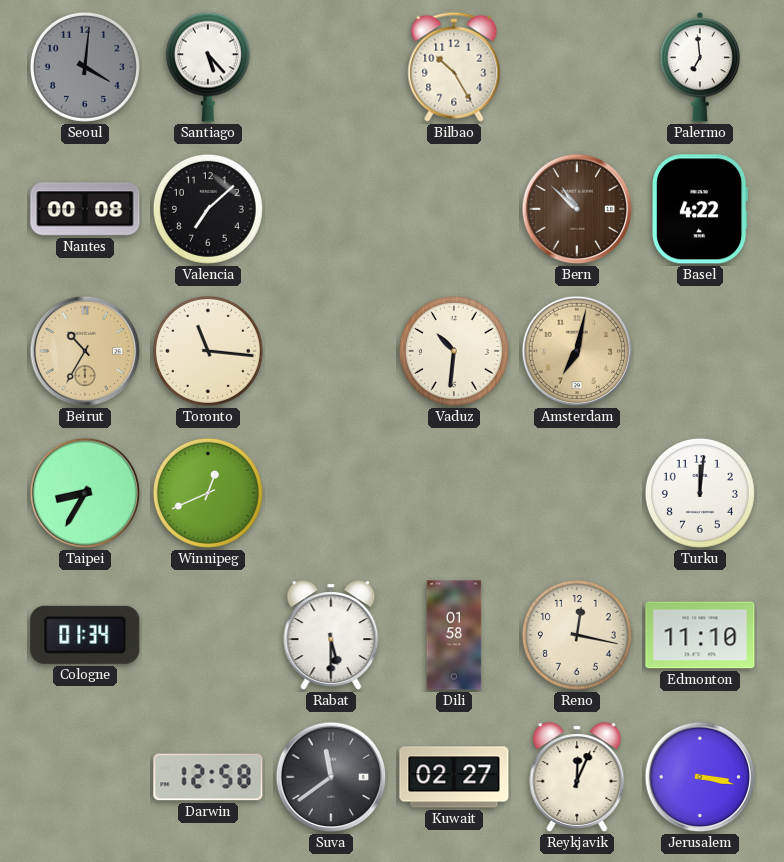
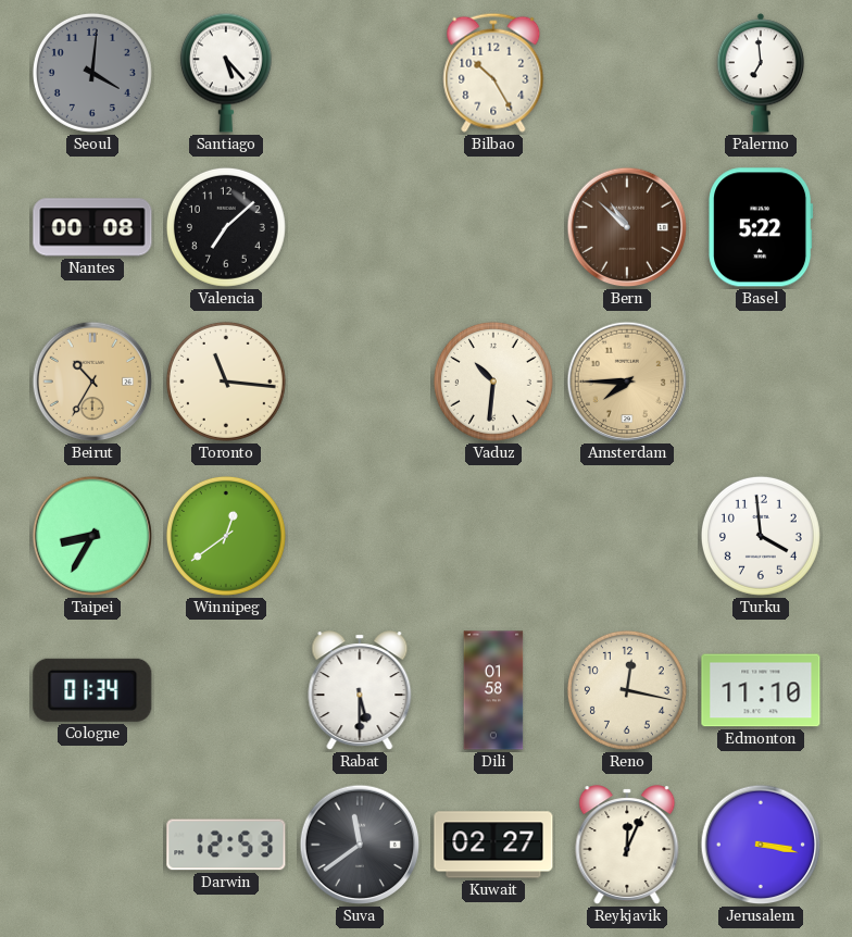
Basel: 4:22 -> 5:22 (761, 227)
Amsterdam: 7:02 -> 7:45 (627, 382)
Winnipeg: 12:41 -> 12:39 (226, 536)
Turku: 12:01 -> 3:59 (761, 536)
Darwin: 12:58 -> 12:53 (226, 845)
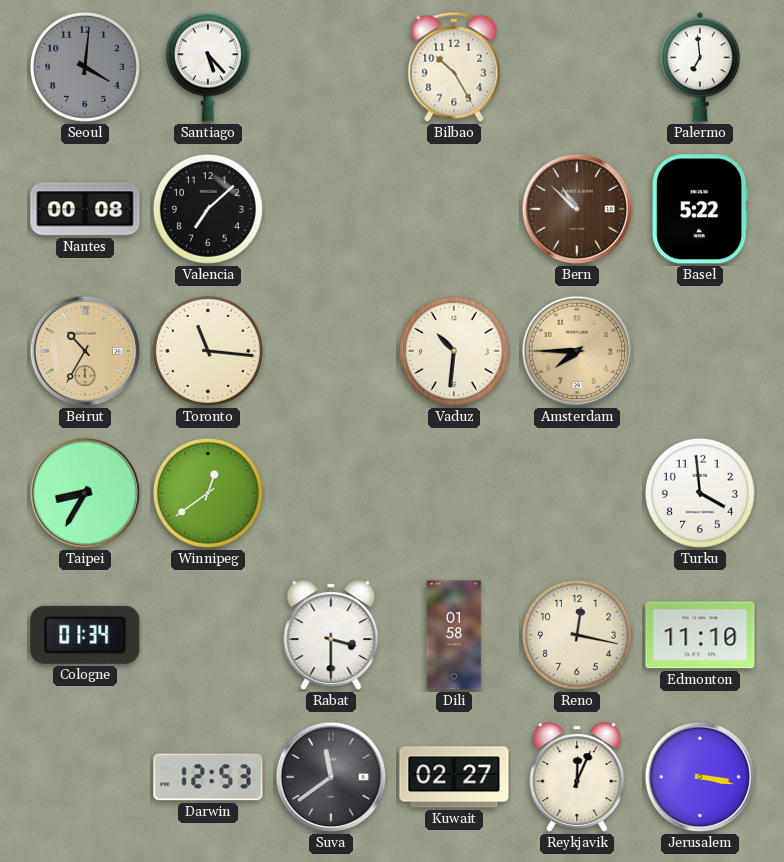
Rabat: 5:30 -> 3:30 (331, 635)
